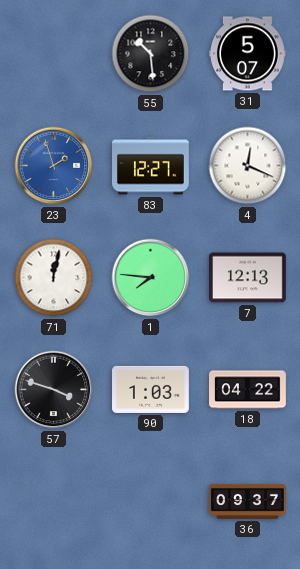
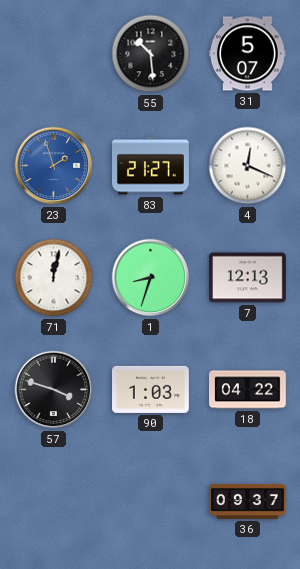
83: 12:27 -> 21:27 (151, 166)
1: 7:46 -> 8:33 (151, 278)
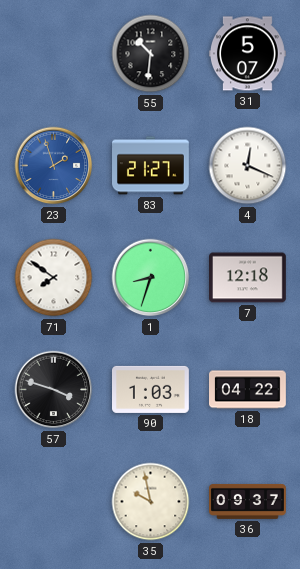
55: 10:29 -> 10:31 (151, 54)
71: 12:02 -> 7:51 (54, 278)
7: 12:13 -> 12:18 (248, 278)
35: none -> 9:58 (151, 502)
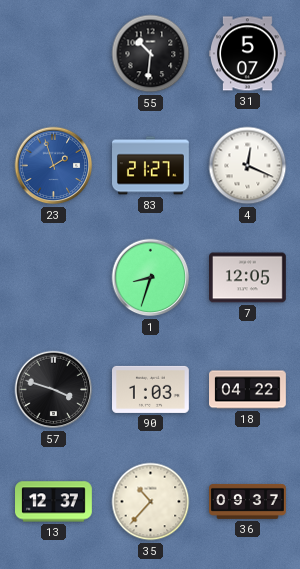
71: 7:51 -> none (54, 278)
7: 12:18 -> 12:05 (248, 278)
13: none -> 12:37 (54, 502)
35: 9:58 -> 10:37 (151, 502)
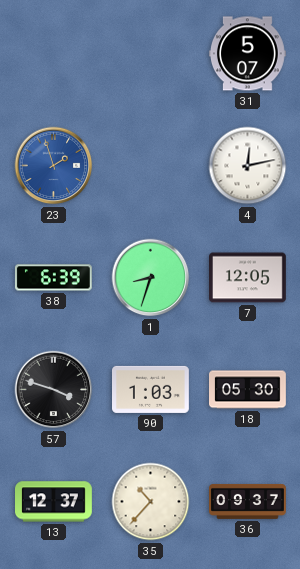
55: 10:31 -> none (151, 54)
83: 21:27 -> none (151, 166)
4: 12:19 -> 12:13 (248, 166)
38: none -> 6:39 (53, 278)
18: 04:22 -> 05:30 (248, 390)
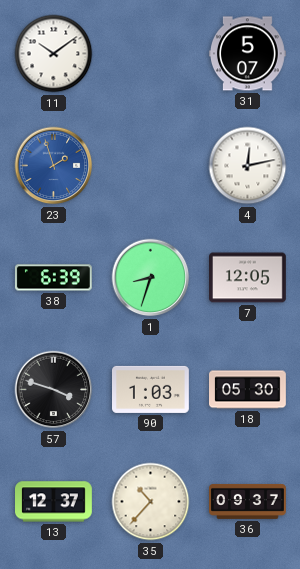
11: none -> 10:09 (54, 54)
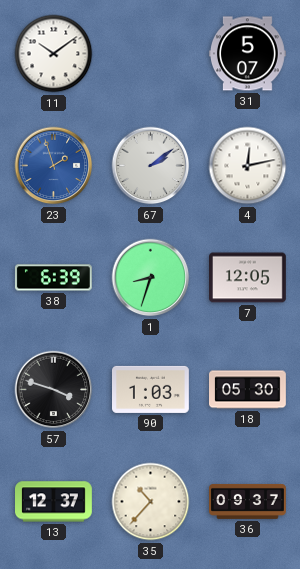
67: none -> 2:09 (151, 166)
